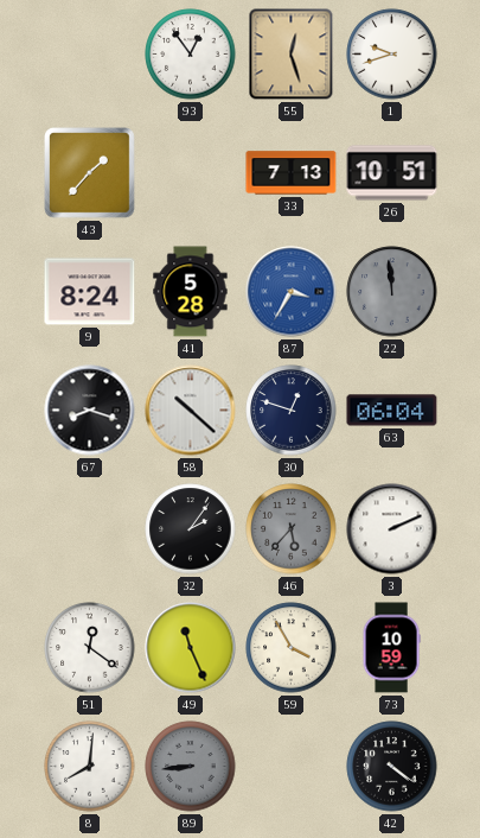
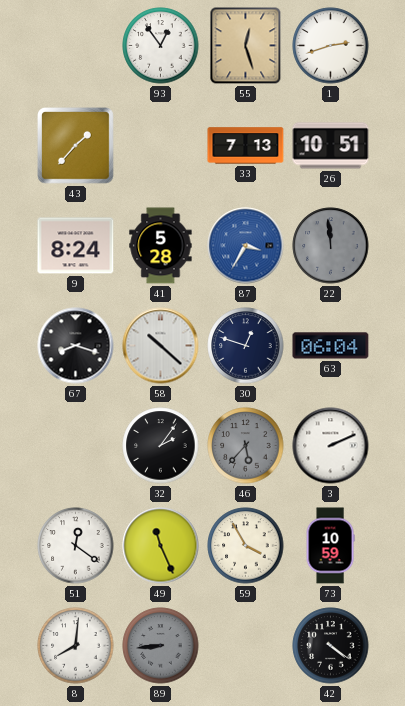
1: 9:42 -> 2:42 (331, 46)
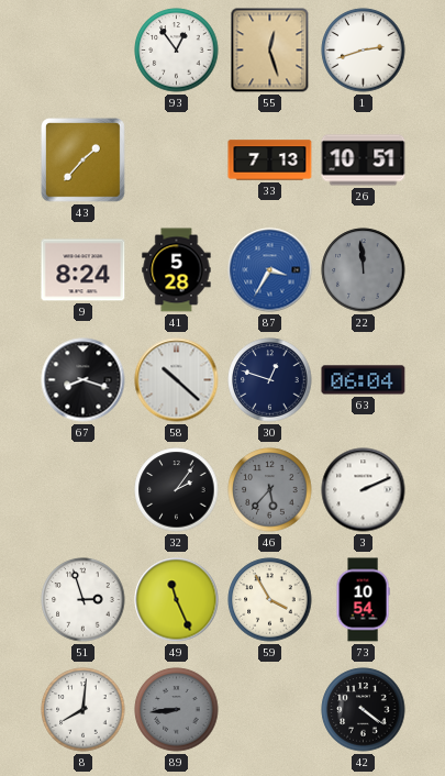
51: 12:21 -> 2:57 (84, 600)
73: 10:59 -> 10:54 (363, 600)
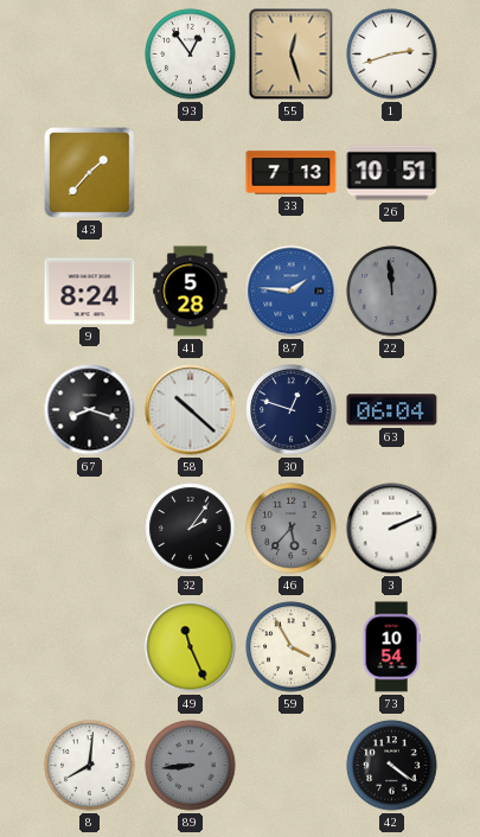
87: 3:35 -> 1:46 (292, 292)
51: 2:57 -> none (84, 600)
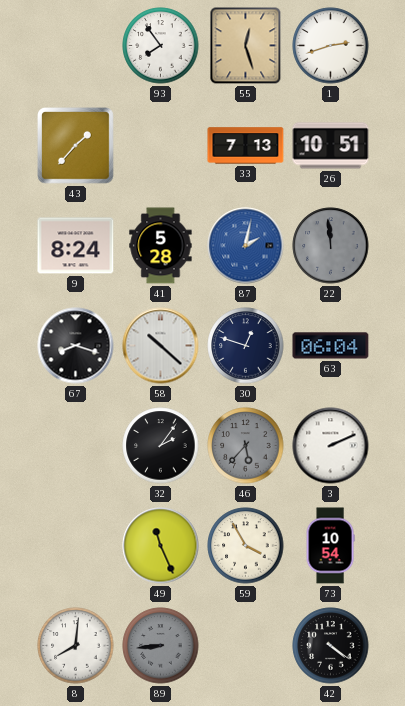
93: 12:54 -> 7:54 (161, 46)
87: 1:46 -> 2:02 (246, 246)
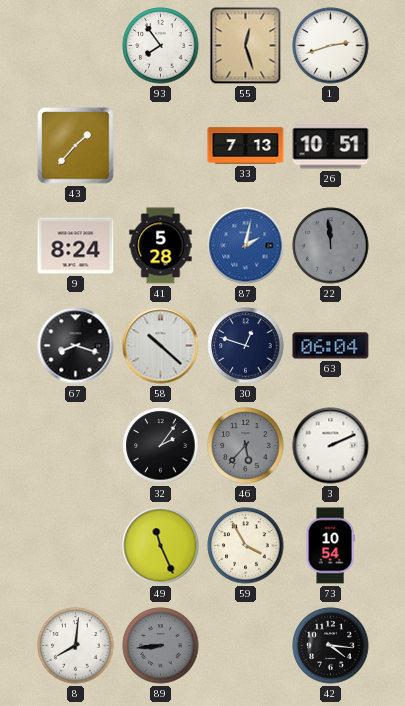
42: 4:21 -> 4:16 (331, 646)
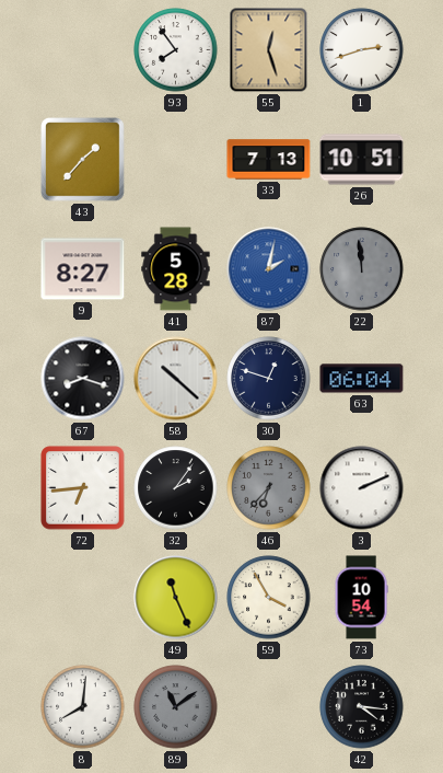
9: 8:24 -> 8:27 (83, 269)
72: none -> 6:44 (83, 488)
46: 5:37 -> 6:37 (269, 488)
89: 8:44 -> 11:09 (176, 707)
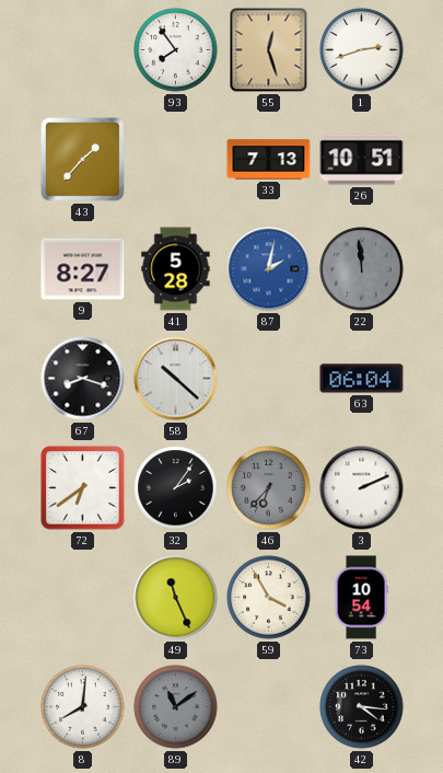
30: 12:48 -> none (269, 379)
72: 6:44 -> 6:39 (83, 488)
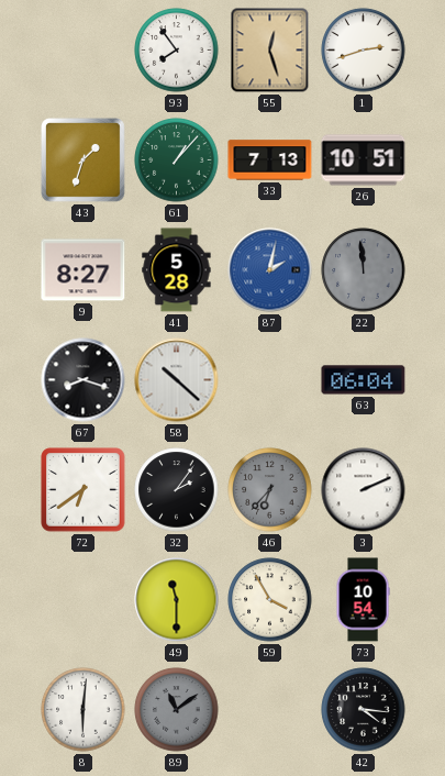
43: 1:37 -> 1:33 (84, 160)
61: none -> 1:07 (177, 160)
49: 11:26 -> 11:30 (177, 600)
8: 8:01 -> 6:01 (84, 710)
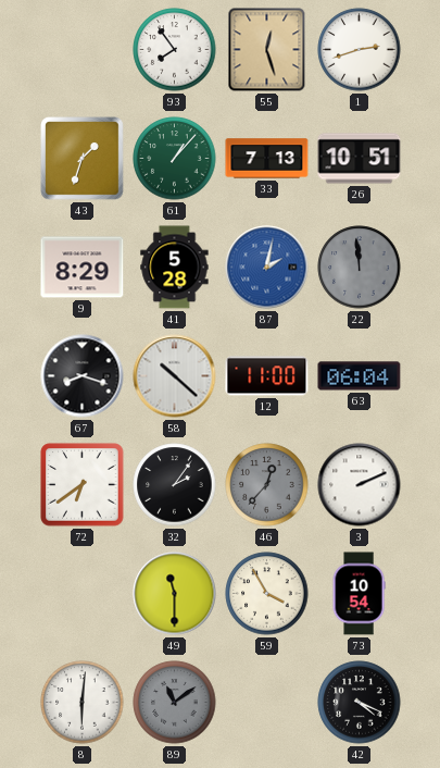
9: 8:27 -> 8:29 (83, 268)
12: none -> 11:00 (267, 376)
46: 6:37 -> 12:37 (267, 485)
42: 4:16 -> 4:19 (360, 703)
